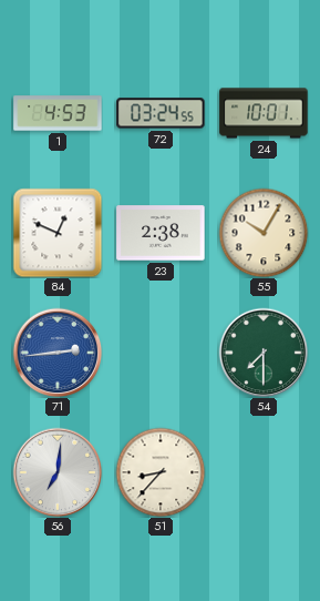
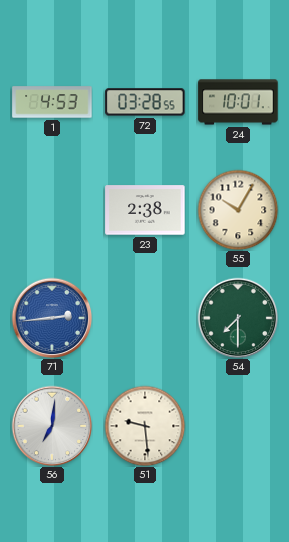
72: 03:24 -> 03:28 (145, 102)
84: 12:49 -> none (58, 233)
51: 8:37 -> 9:29 (145, 426)
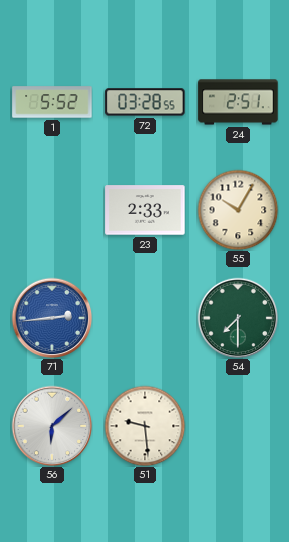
1: 4:53 -> 5:52 (52, 102)
24: 10:01 -> 2:51 (238, 102)
23: 2:38 -> 2:33 (145, 210)
56: 7:01 -> 6:08 (52, 426)
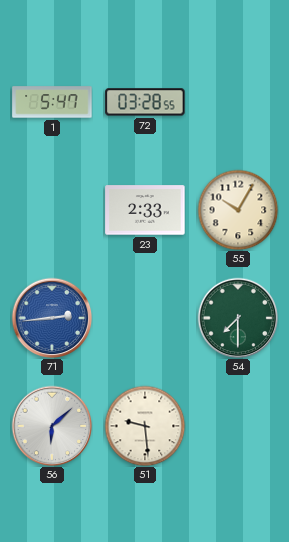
1: 5:52 -> 5:47 (52, 102)
24: 2:51 -> none (238, 102)
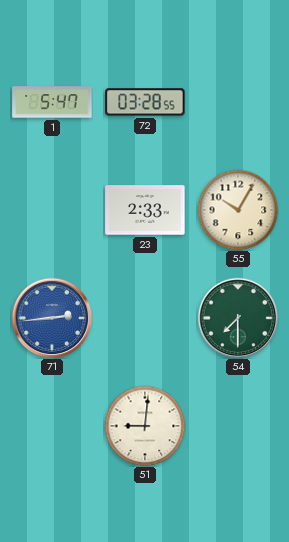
56: 6:08 -> none (52, 426)
51: 9:29 -> 9:01 (145, 426)
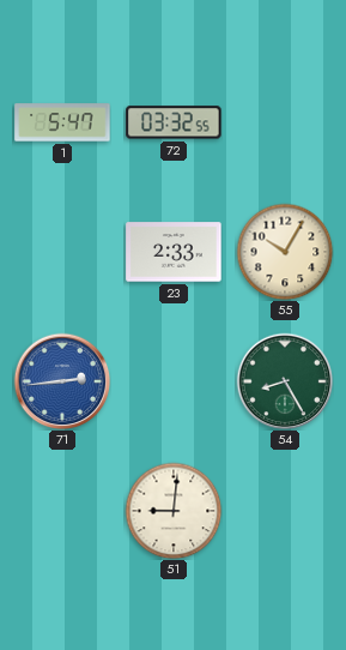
72: 03:28 -> 03:32 (174, 122)
54: 7:30 -> 8:25 (285, 381)
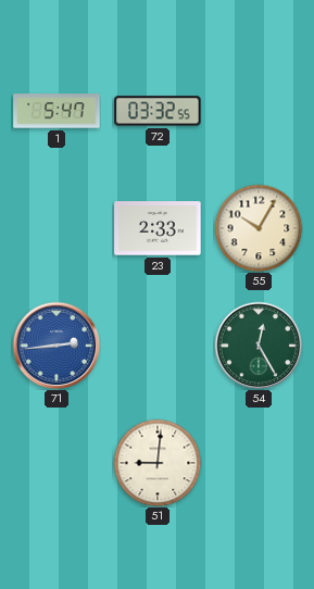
54: 8:25 -> 12:25 (259, 346)
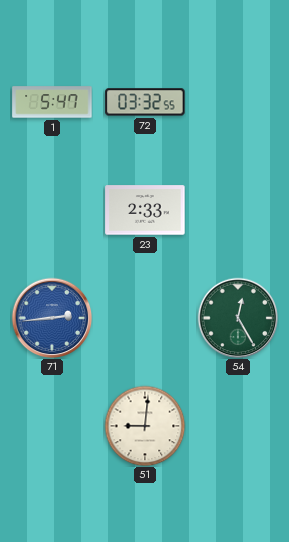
55: 10:05 -> none (259, 228)
